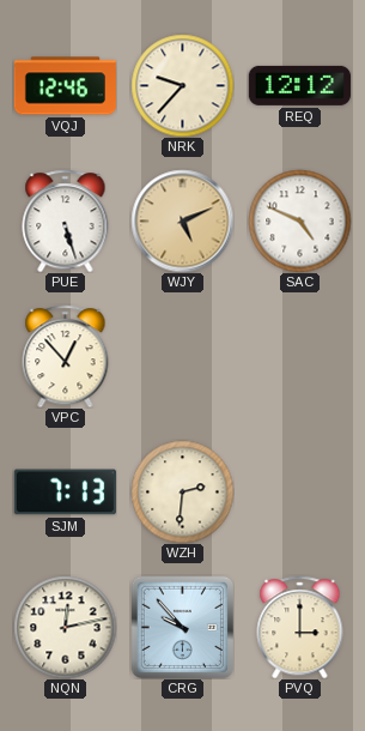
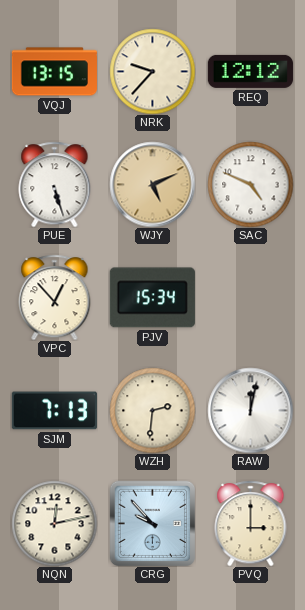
VQJ: 12:46 -> 13:15 (54, 72)
PJV: none -> 15:34 (152, 298)
RAW: none -> 12:02 (250, 410)
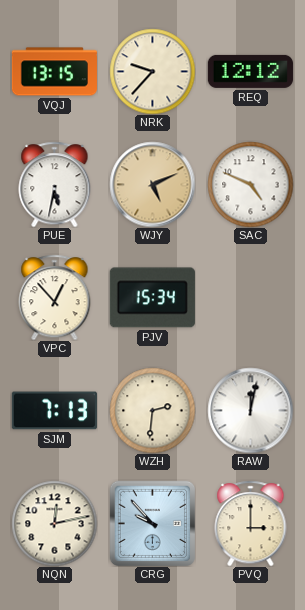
PUE: 5:27 -> 5:32 (55, 184)
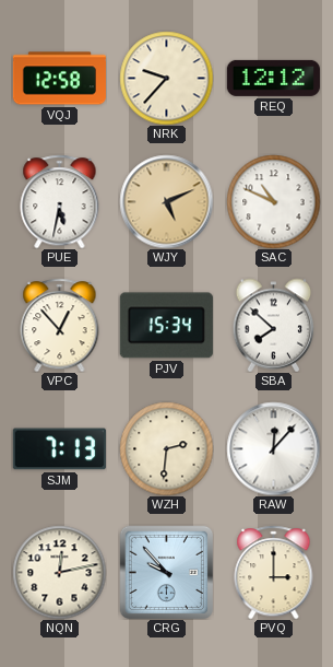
VQJ: 13:15 -> 12:58 (59, 79)
SAC: 4:49 -> 10:49 (273, 201)
SBA: none -> 7:52 (274, 325)
RAW: 12:02 -> 12:07 (273, 448)
